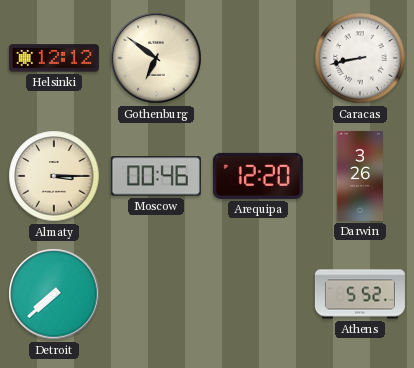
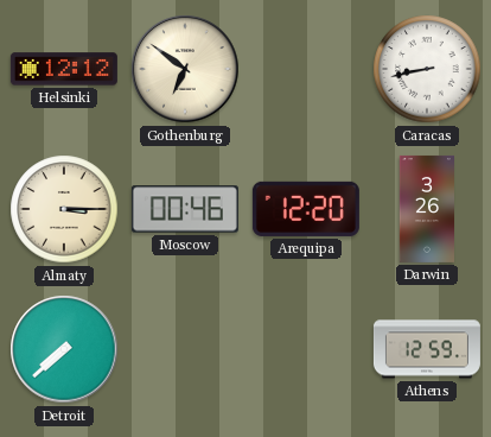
Athens: 5:52 -> 12:59 (427, 349)
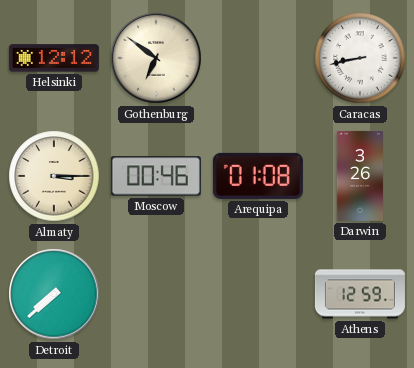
Arequipa: 12:20 -> 01:08 (258, 176)
